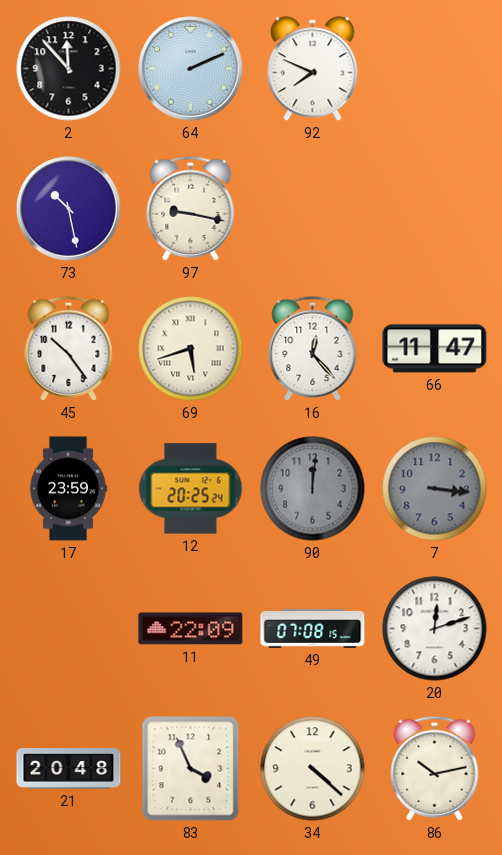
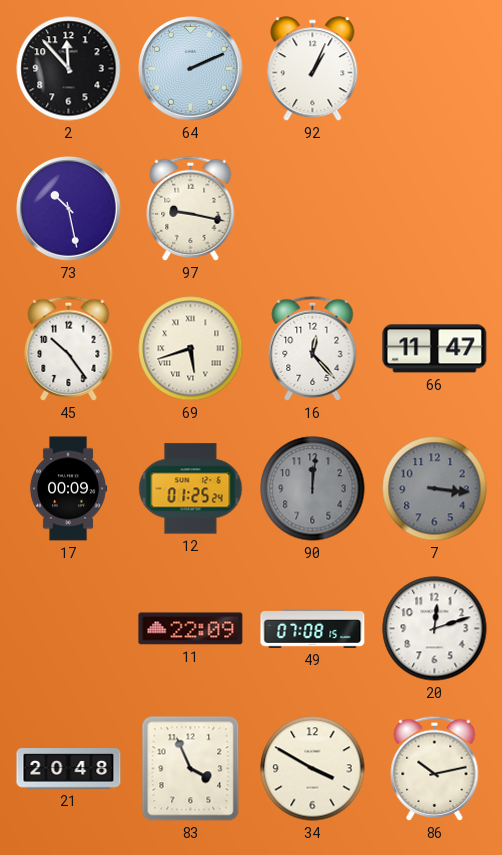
92: 7:49 -> 1:04 (313, 69)
17: 23:59 -> 00:09 (68, 489)
12: 20:25 -> 01:25 (191, 489)
34: 4:22 -> 3:50 (313, 769)
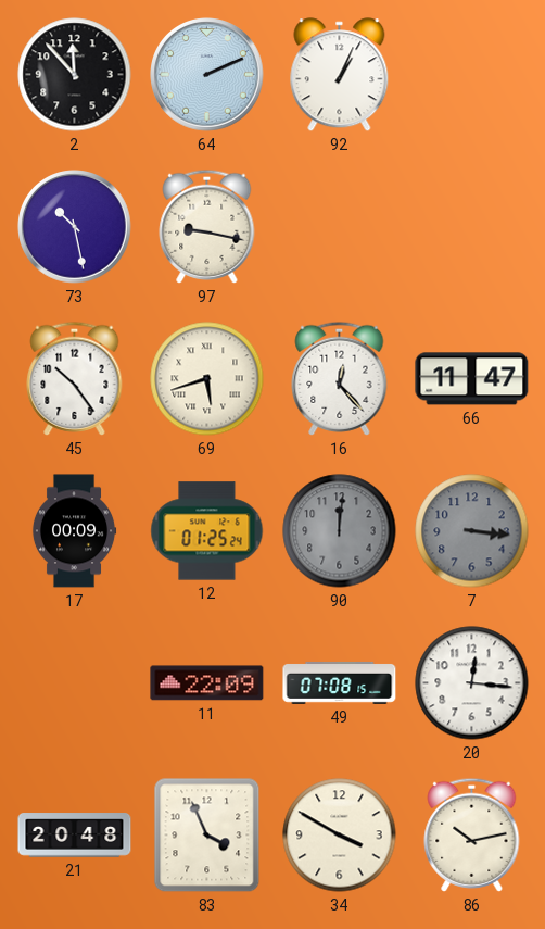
20: 12:12 -> 12:16 (472, 683)
